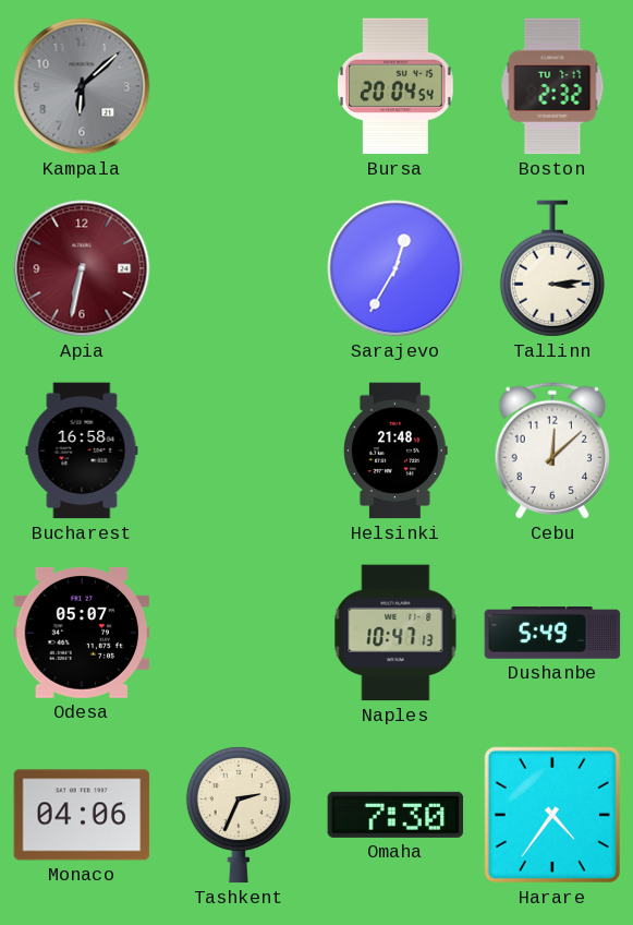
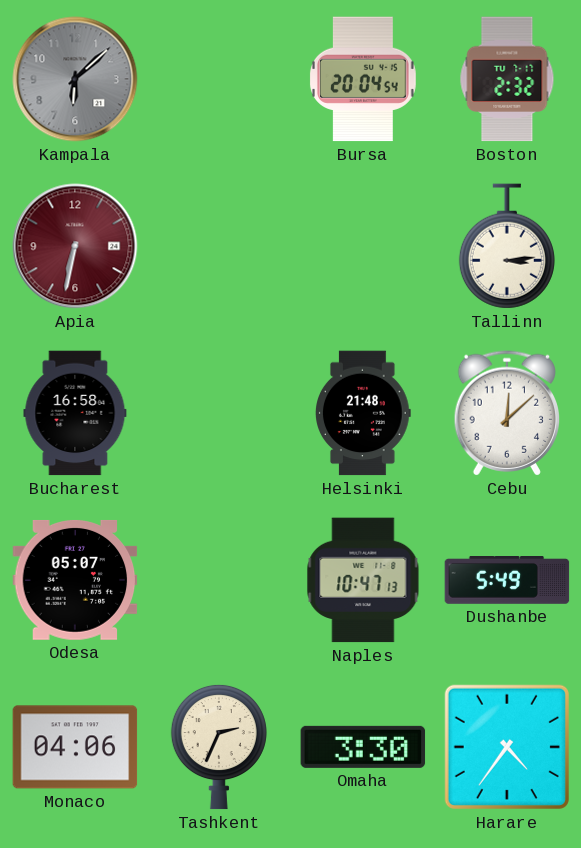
Sarajevo: 12:35 -> none (395, 268)
Omaha: 7:30 -> 3:30 (363, 747)
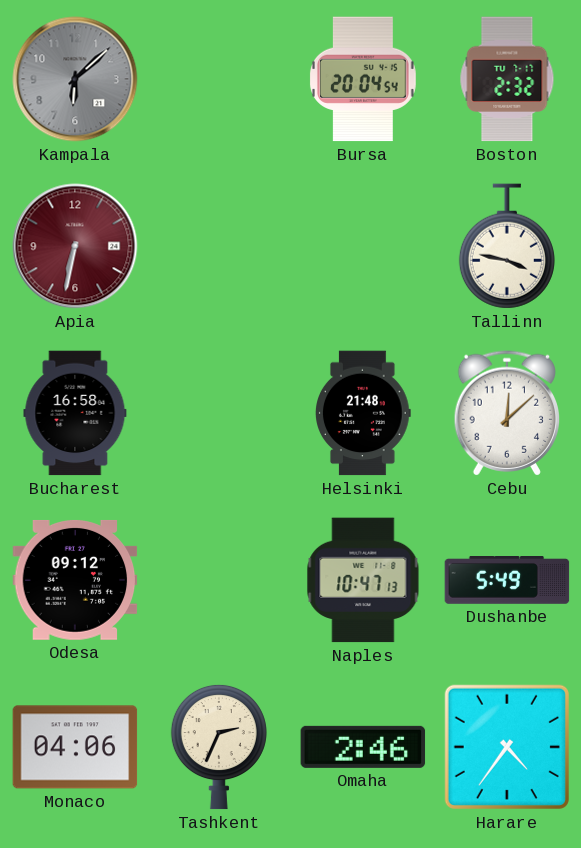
Tallinn: 3:14 -> 3:47 (507, 246)
Odesa: 05:07 -> 09:12 (75, 580)
Omaha: 3:30 -> 2:46 (363, 747)
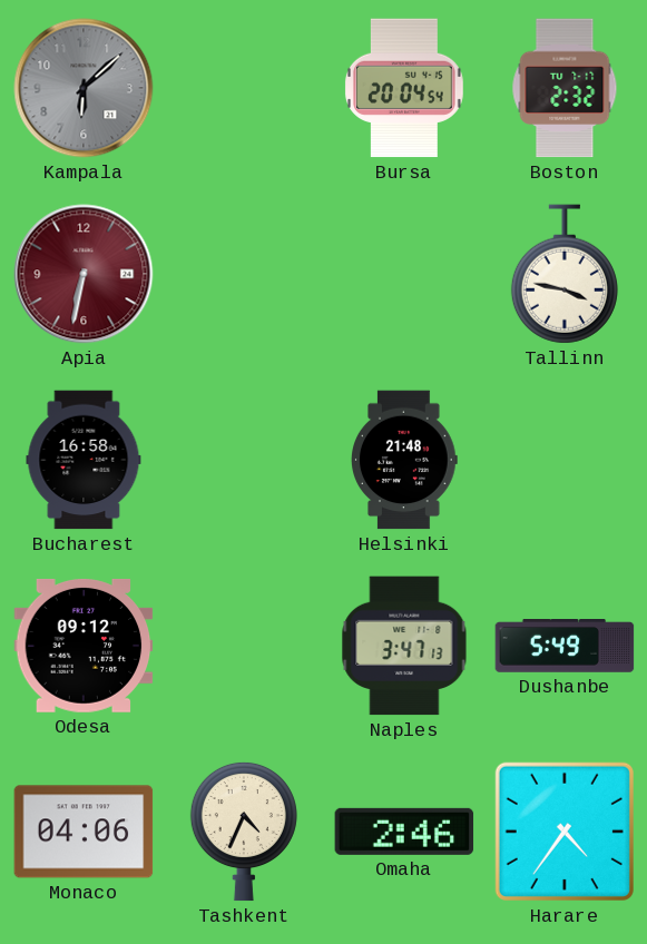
Cebu: 12:08 -> none (506, 413)
Naples: 10:47 -> 3:47 (404, 646)
Tashkent: 2:34 -> 4:34 (244, 832)
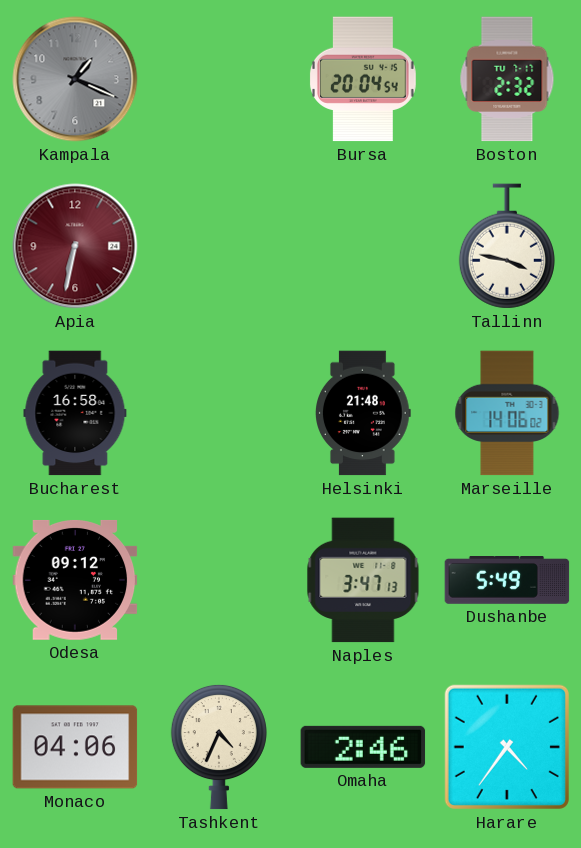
Kampala: 6:08 -> 1:19 (75, 79)
Marseille: none -> 14:06 (507, 413)
